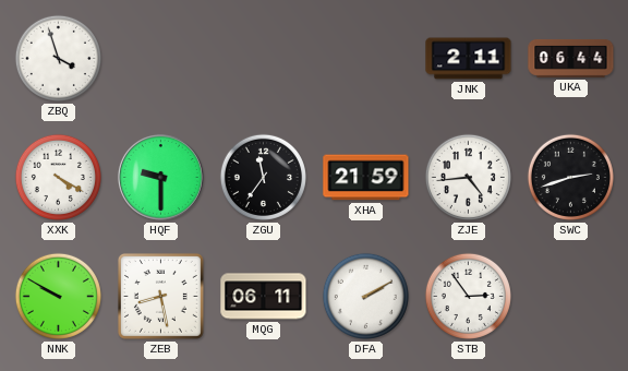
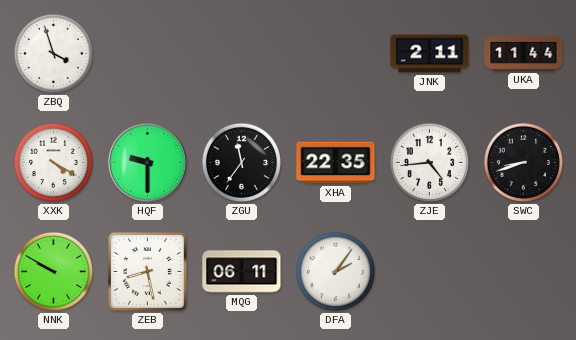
UKA: 06:44 -> 11:44 (524, 53)
XHA: 21:59 -> 22:35 (336, 163)
SWC: 2:42 -> 8:42 (523, 162)
DFA: 2:10 -> 2:06 (335, 271)
STB: 2:54 -> none (468, 296)
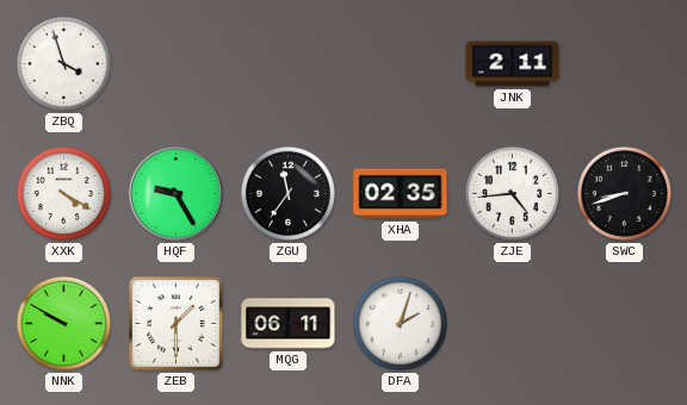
UKA: 11:44 -> none (524, 53)
HQF: 9:30 -> 9:25 (177, 194)
XHA: 22:35 -> 02:35 (401, 194)
ZEB: 8:28 -> 1:30 (175, 323)
DFA: 2:06 -> 2:03 (400, 323)
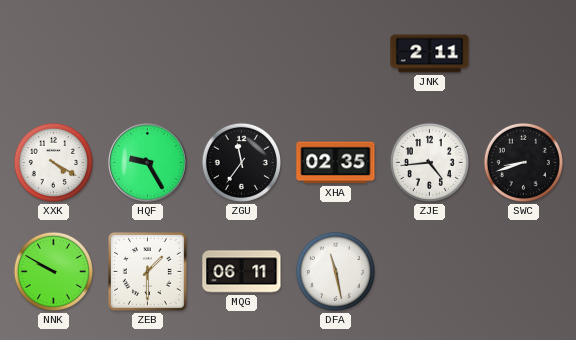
ZBQ: 3:57 -> none (63, 63)
DFA: 2:03 -> 11:28 (335, 271)
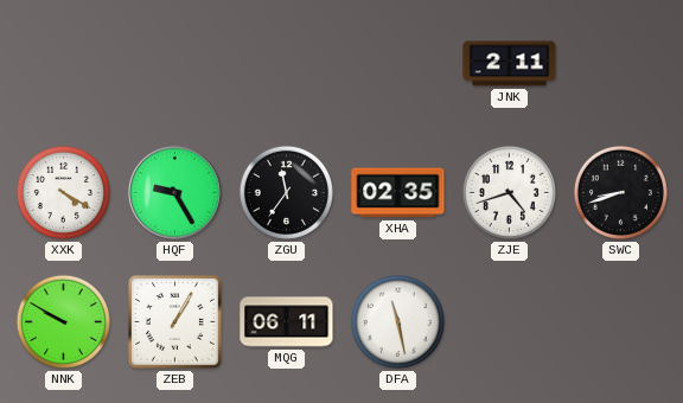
ZJE: 4:44 -> 4:42 (509, 192)
ZEB: 1:30 -> 1:05 (174, 321)
